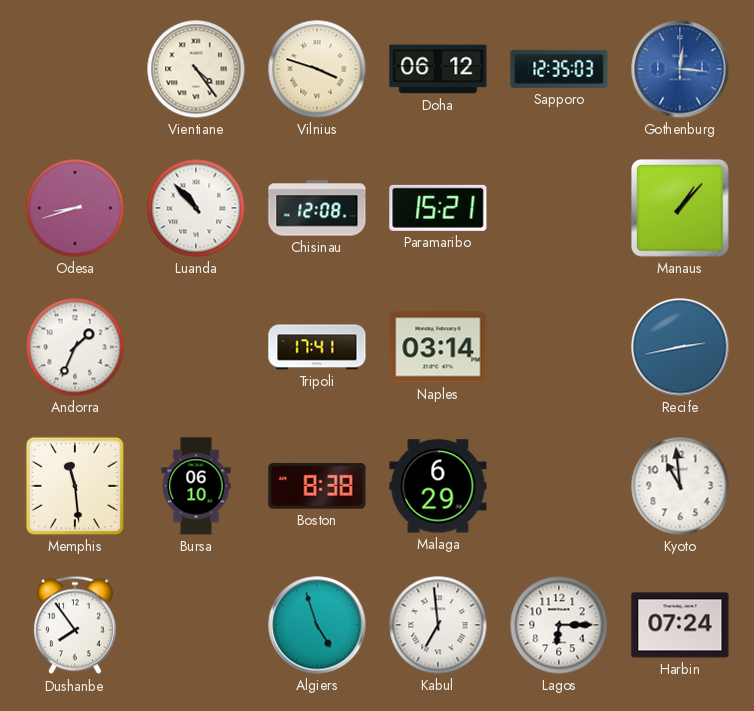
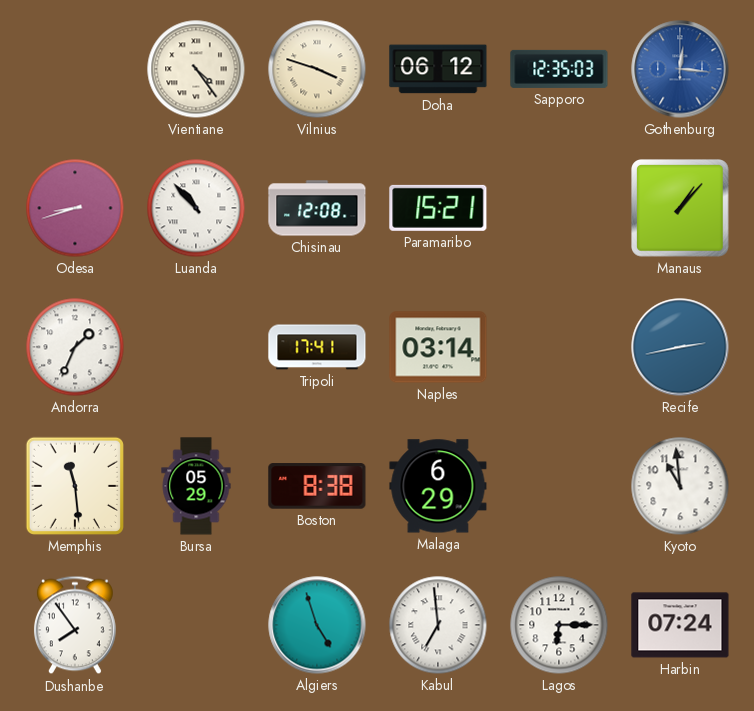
Bursa: 06:10 -> 05:29 (196, 486)
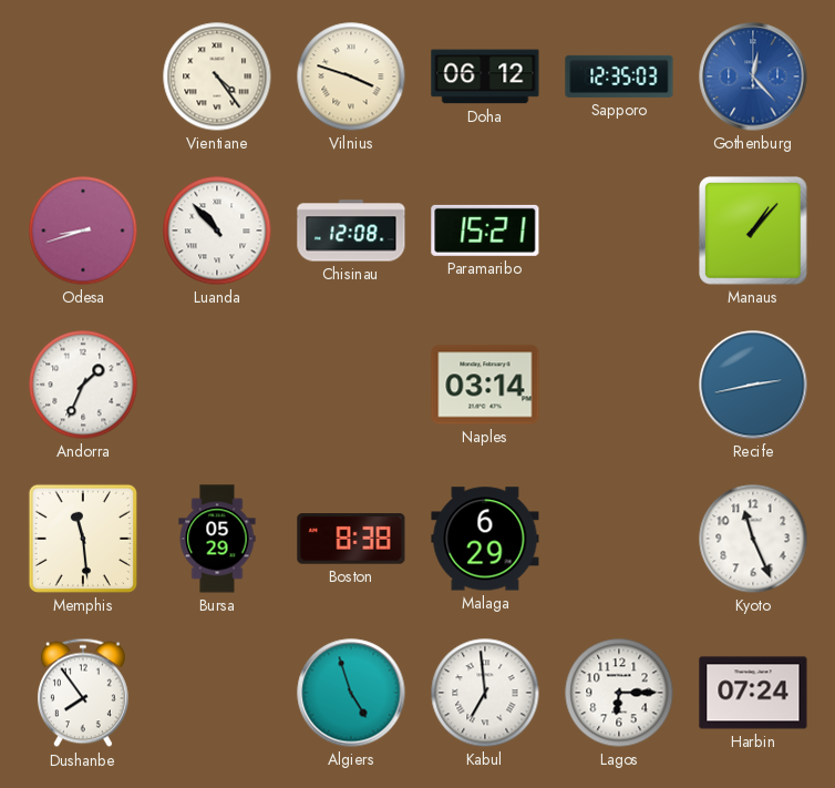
Gothenburg: 12:16 -> 12:23 (753, 76)
Tripoli: 17:41 -> none (317, 347)
Kyoto: 10:59 -> 11:26 (753, 539)
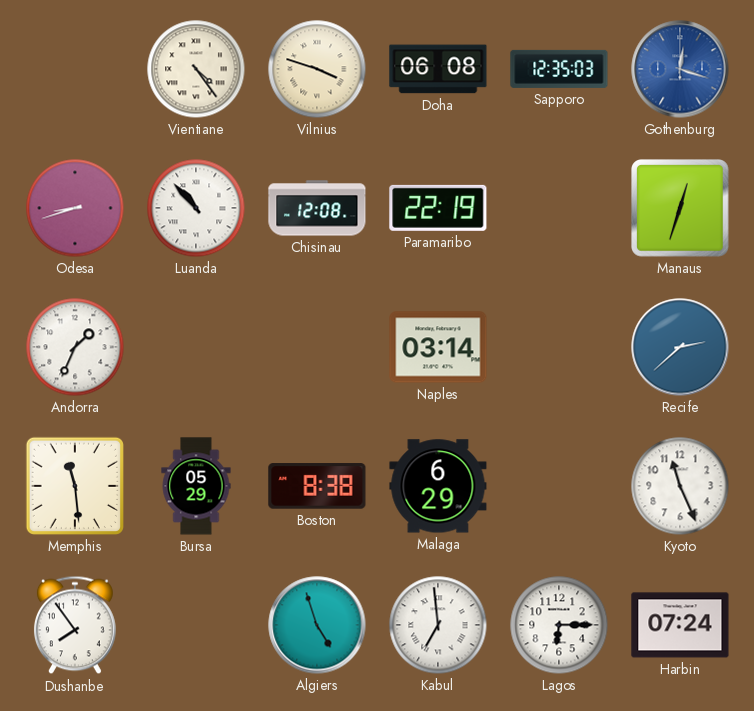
Doha: 06:12 -> 06:08 (438, 69)
Gothenburg: 12:23 -> 12:18 (680, 69)
Paramaribo: 15:21 -> 22:19 (438, 208)
Manaus: 1:07 -> 12:33 (681, 209)
Recife: 2:43 -> 2:38 (680, 347)
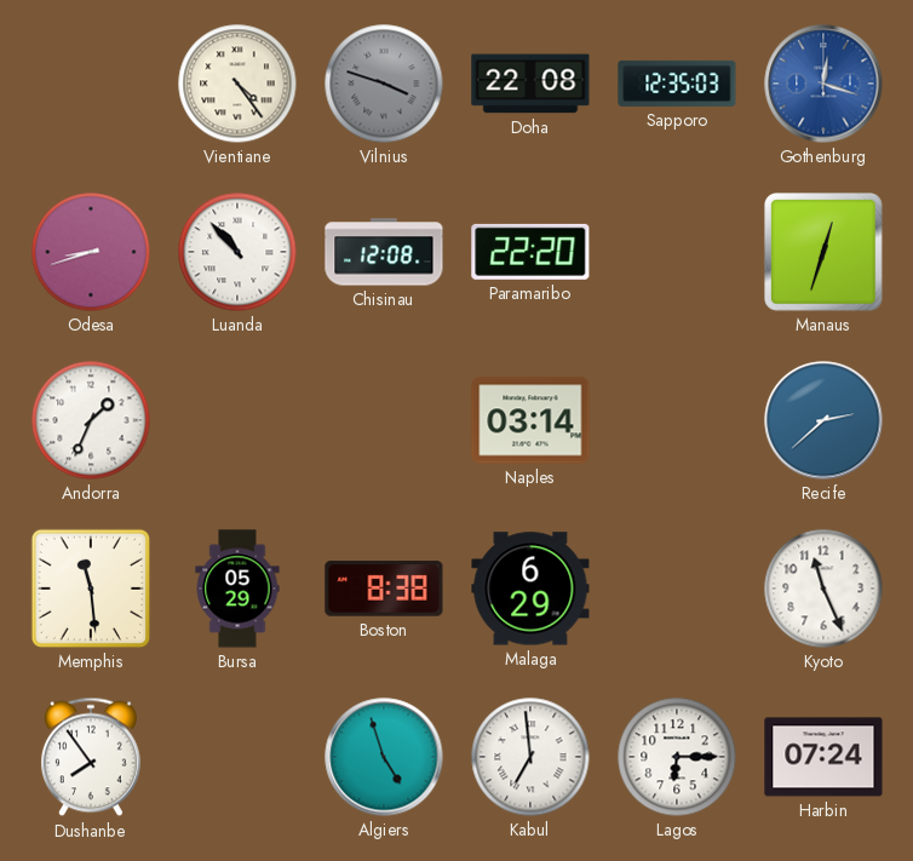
Vilnius dial: cream -> grey (384, 84)
Doha: 06:08 -> 22:08 (530, 84)
Paramaribo: 22:19 -> 22:20 (530, 252)
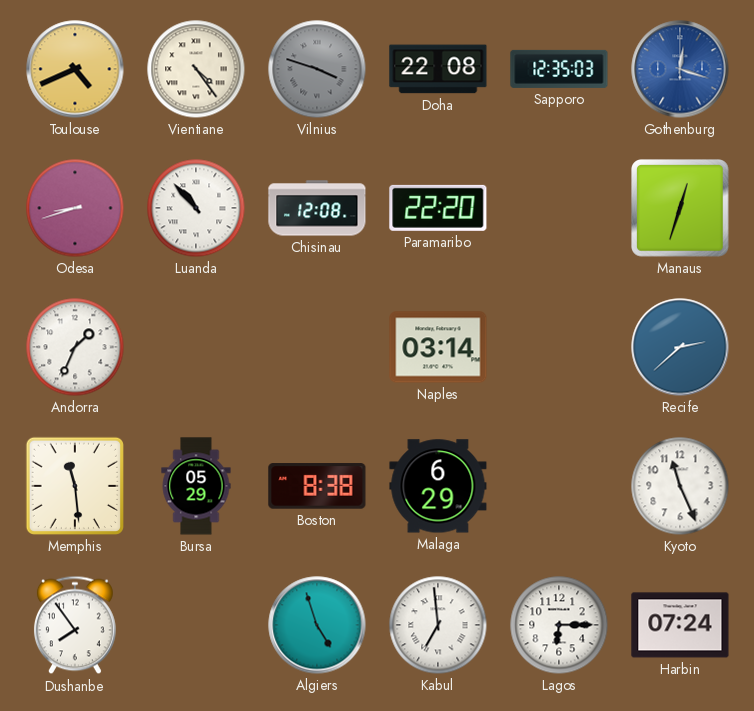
Toulouse: none -> 4:41 (75, 69)
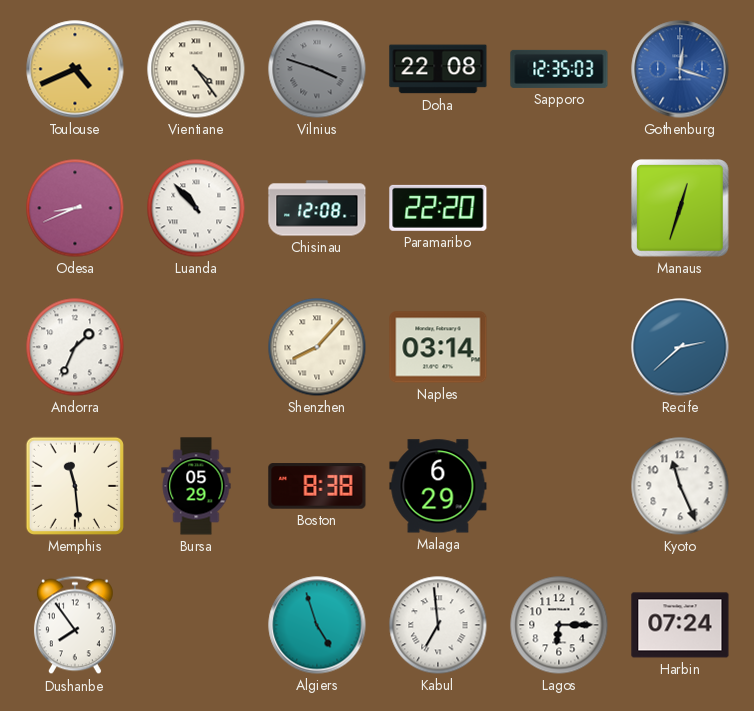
Odesa: 8:42 -> 8:41 (75, 208)
Shenzhen: none -> 8:07 (317, 347)
